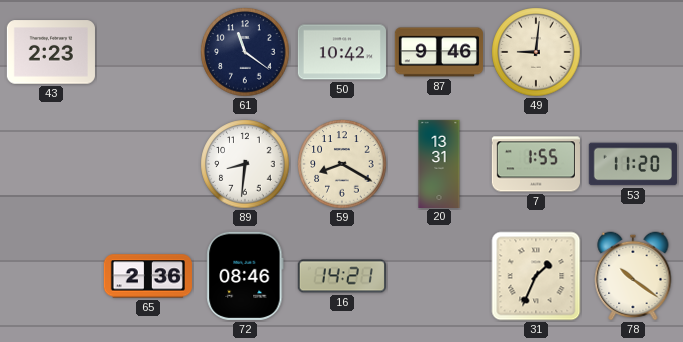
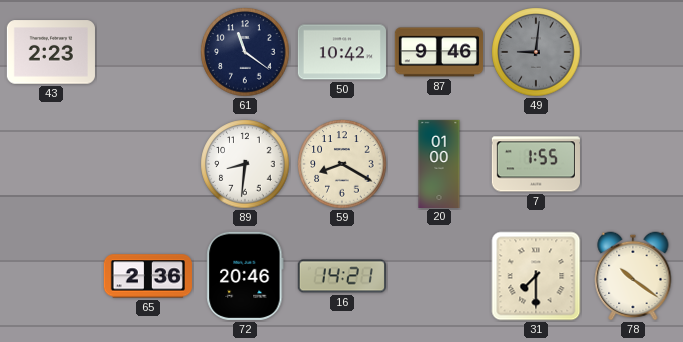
49 dial: cream -> grey (536, 52)
20: 13:31 -> 01:00 (439, 163)
53: 11:20 -> none (633, 164)
72: 08:46 -> 20:46 (245, 276)
31: 1:34 -> 7:30 (536, 276)
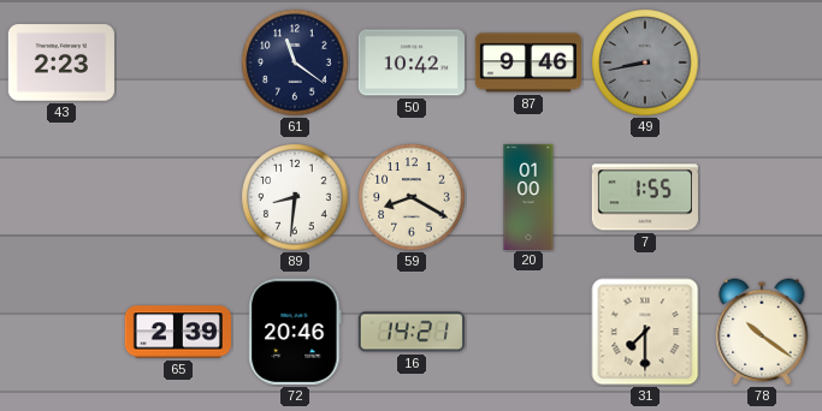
49: 9:01 -> 8:43 (645, 62)
65: 2:36 -> 2:39 (178, 332)
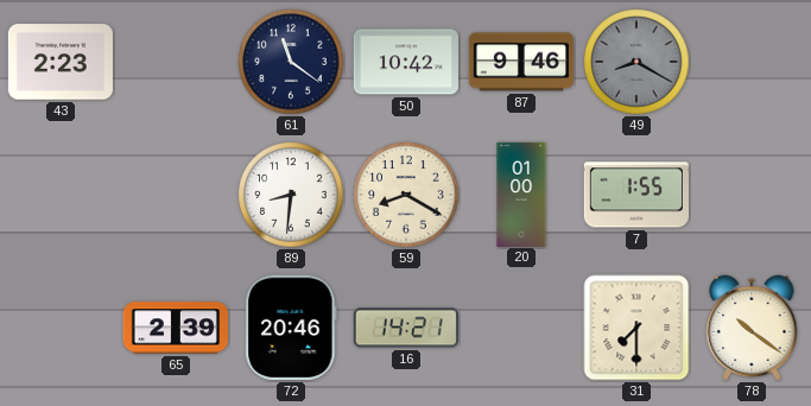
49: 8:43 -> 8:20 (636, 62)
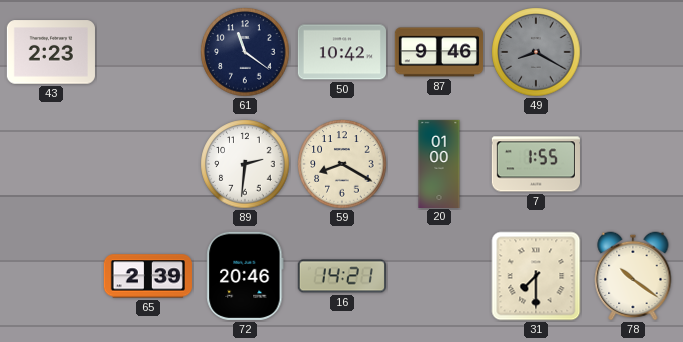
89: 8:31 -> 2:31 (245, 164)
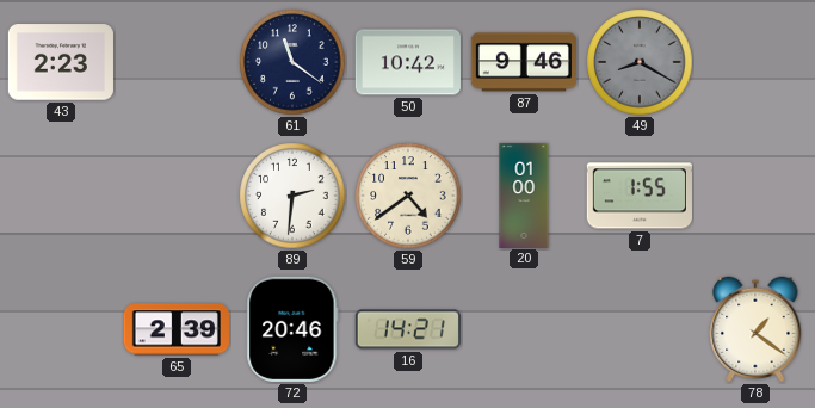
59: 8:20 -> 4:39 (408, 196)
31: 7:30 -> none (536, 276)
78: 10:21 -> 1:21 (755, 329)
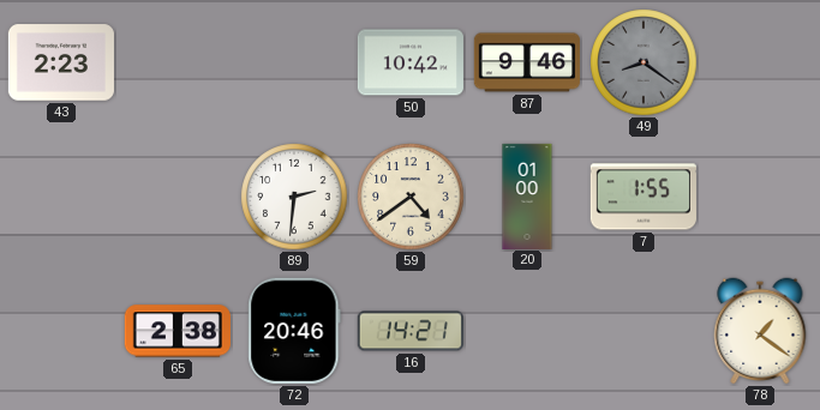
61: 11:21 -> none (292, 62)
49: 8:20 -> 8:21 (644, 62)
65: 2:39 -> 2:38 (178, 331)
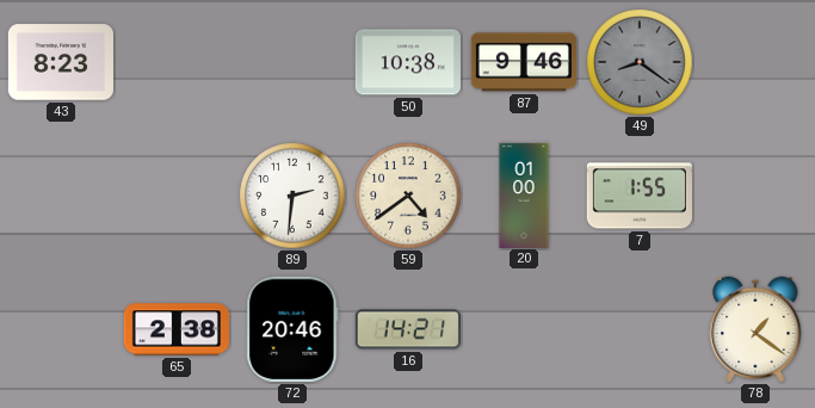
43: 2:23 -> 8:23 (61, 62)
50: 10:42 -> 10:38 (408, 62)
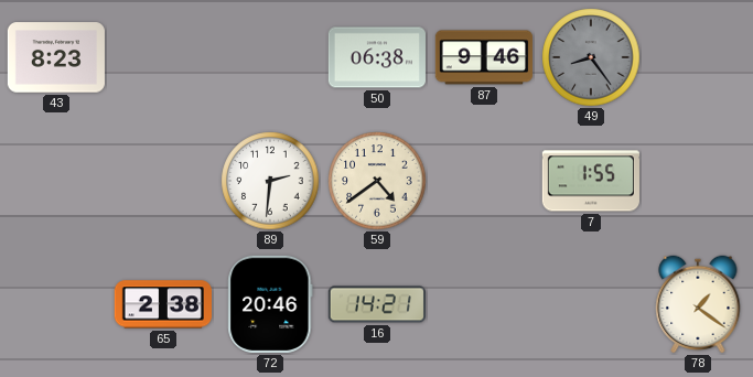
50: 10:38 -> 06:38 (377, 57)
49: 8:21 -> 8:24 (591, 57)
20: 01:00 -> none (524, 194)
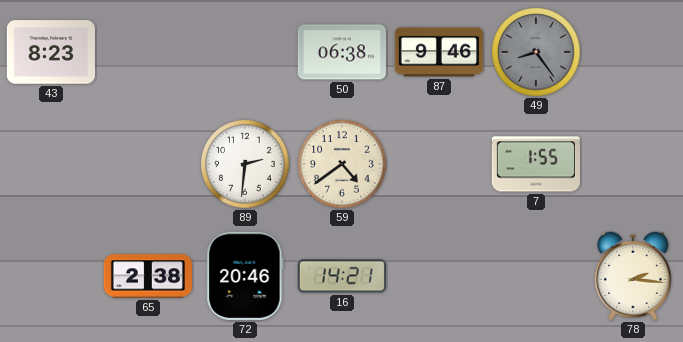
78: 1:21 -> 2:16 (633, 276)
